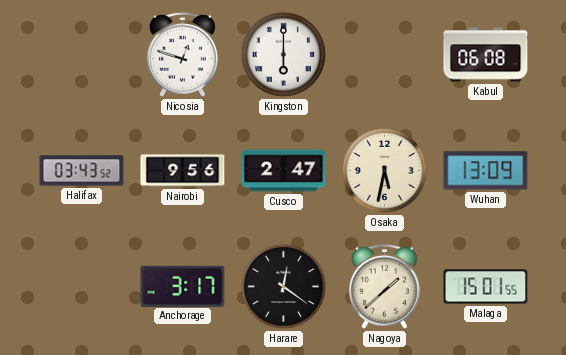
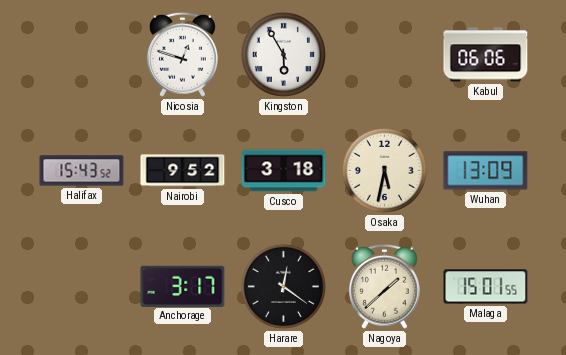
Kingston: 6:00 -> 5:55 (283, 54)
Kabul: 06:08 -> 06:06 (486, 55)
Halifax: 03:43 -> 15:43 (82, 171)
Nairobi: 9:56 -> 9:52 (183, 171)
Cusco: 2:47 -> 3:18 (284, 171)
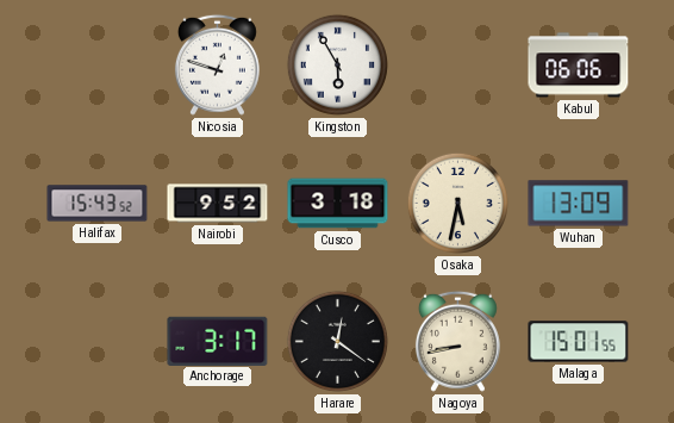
Nagoya: 1:38 -> 8:43 (457, 341)
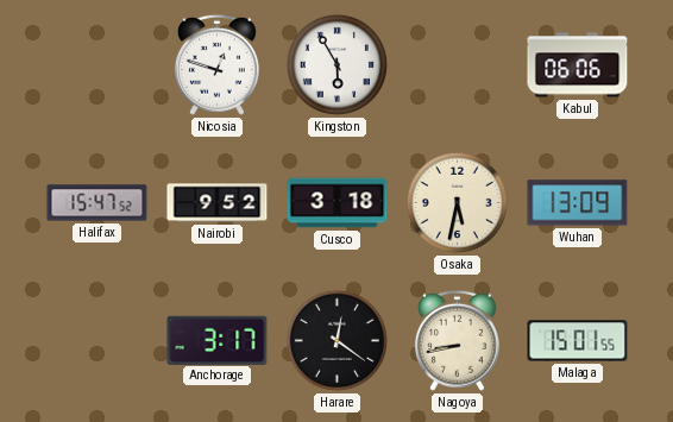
Halifax: 15:43 -> 15:47 (98, 203)
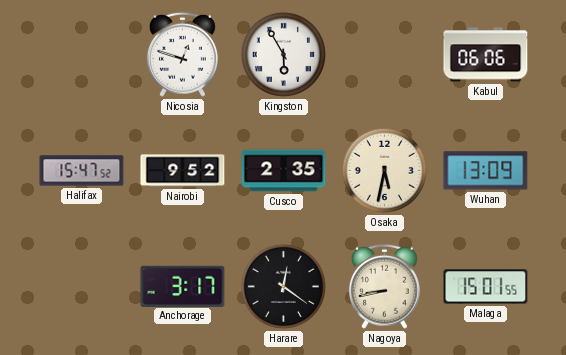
Cusco: 3:18 -> 2:35 (284, 171)
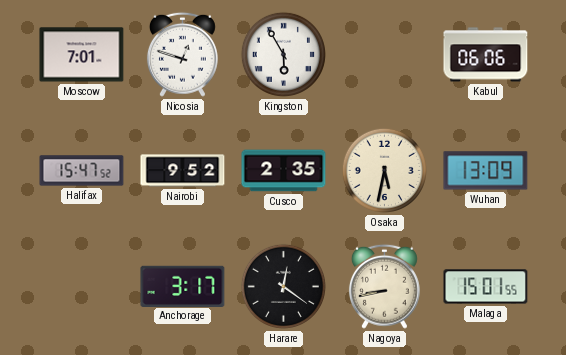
Moscow: none -> 7:01 (82, 55)
